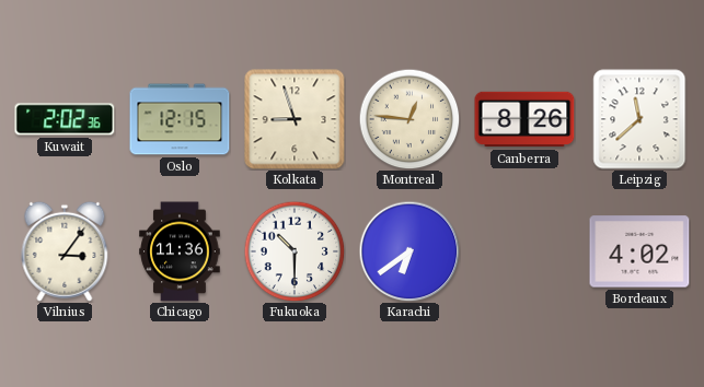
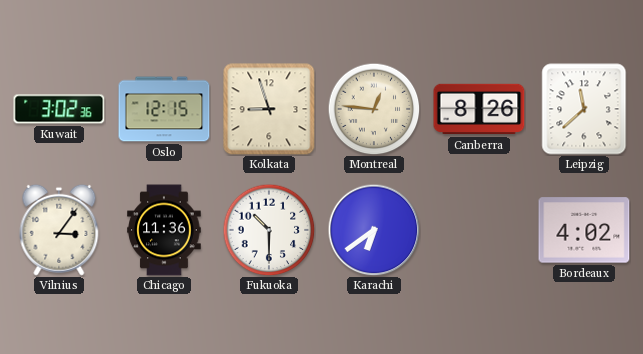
Kuwait: 2:02 -> 3:02 (59, 109)
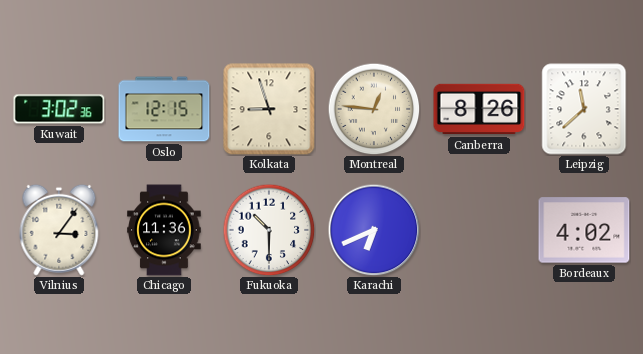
Karachi: 6:39 -> 6:41 (374, 230)
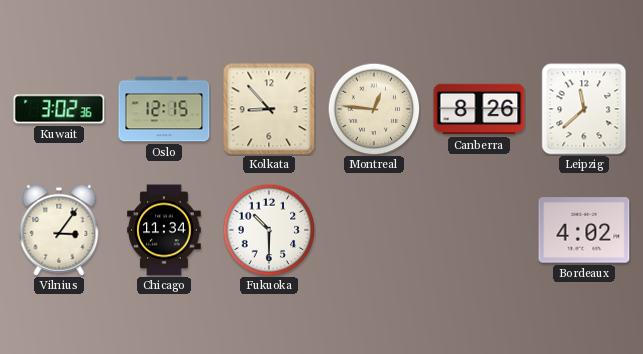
Kolkata: 8:57 -> 8:53 (269, 109)
Chicago: 11:36 -> 11:34 (164, 230)
Karachi: 6:41 -> none (374, 230)
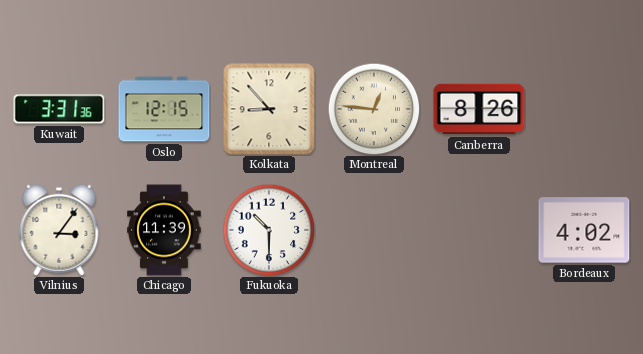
Kuwait: 3:02 -> 3:31 (59, 109)
Leipzig: 11:38 -> none (584, 109)
Chicago: 11:34 -> 11:39 (164, 230)
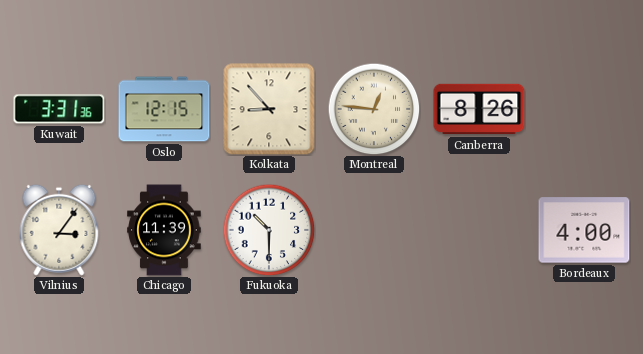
Bordeaux: 4:02 -> 4:00 (584, 230)
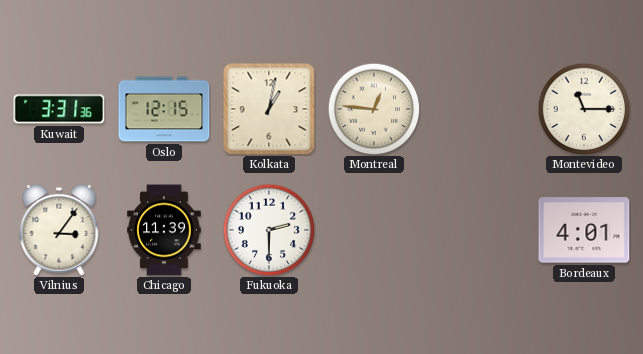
Kolkata: 8:53 -> 1:02 (269, 109)
Canberra: 8:26 -> none (479, 109)
Montevideo: none -> 11:15 (584, 109)
Fukuoka: 10:30 -> 2:30 (269, 230)
Bordeaux: 4:00 -> 4:01 (584, 230)
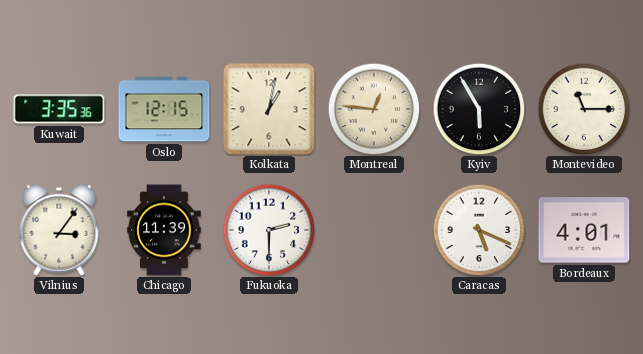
Kuwait: 3:31 -> 3:35 (59, 109)
Kyiv: none -> 5:55 (479, 109)
Caracas: none -> 5:19 (479, 230)
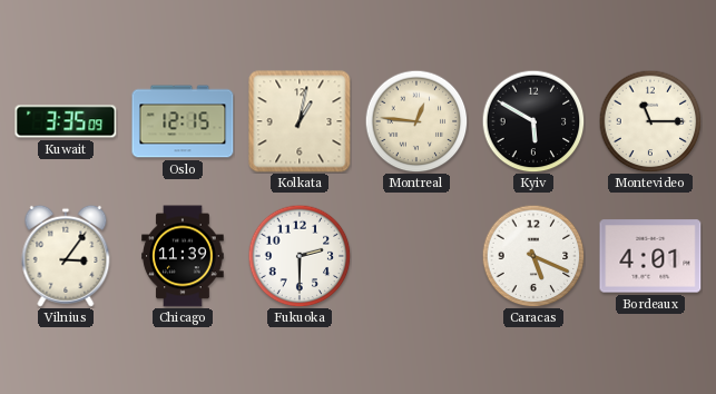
Kuwait: 3:35:36 -> 3:35:09 (66, 121)
Kyiv: 5:55 -> 5:50 (533, 121)
